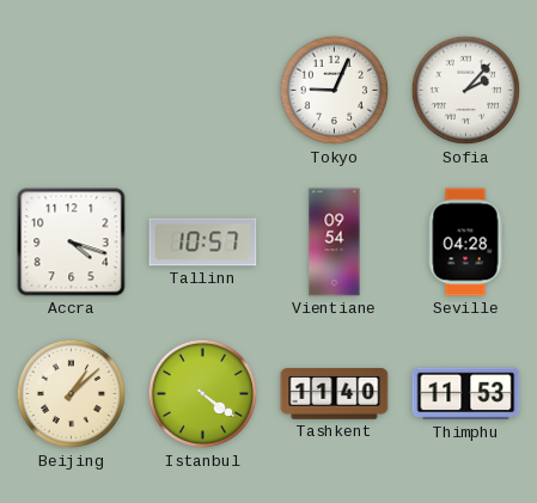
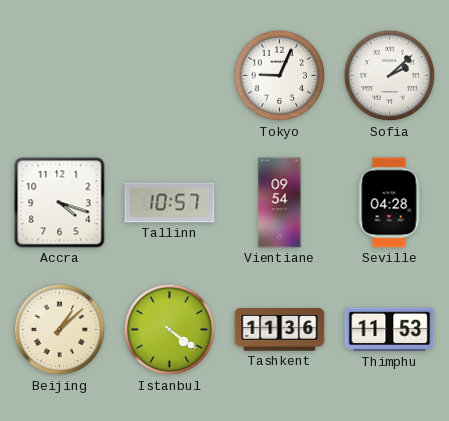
Sofia: 2:07 -> 2:08 (390, 76)
Tashkent: 11:40 -> 11:36 (280, 330)
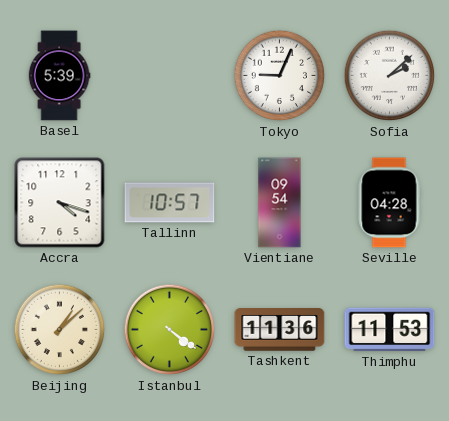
Basel: none -> 5:39 (59, 76)
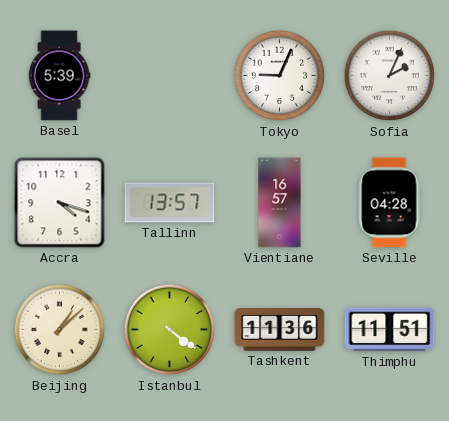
Sofia: 2:08 -> 2:04 (390, 76)
Tallinn: 10:57 -> 13:57 (170, 203)
Vientiane: 09:54 -> 16:57 (280, 203)
Thimphu: 11:53 -> 11:51 (390, 330)
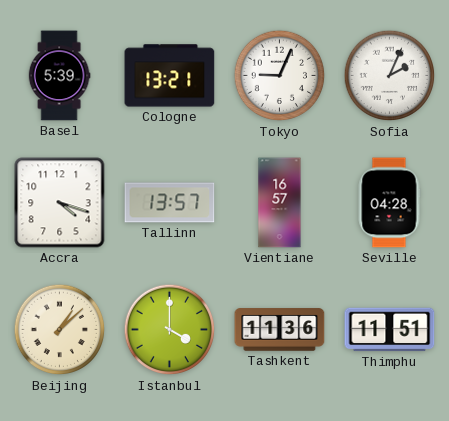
Cologne: none -> 13:21 (170, 76)
Istanbul: 4:21 -> 4:00 (170, 330)
